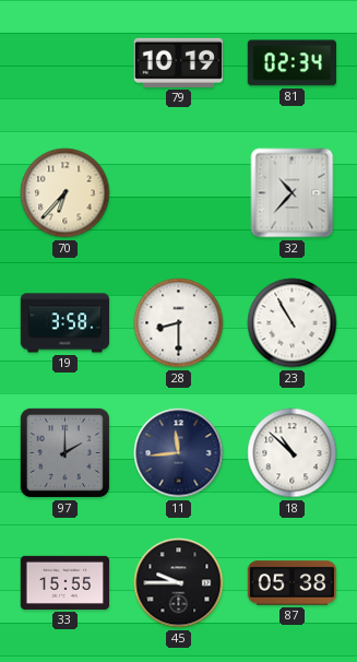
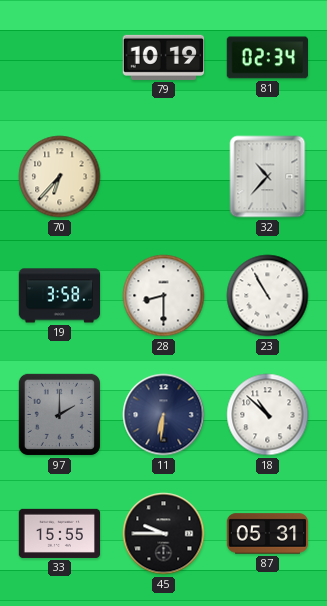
11: 11:44 -> 6:31 (164, 415)
87: 05:38 -> 05:31 (268, 534)
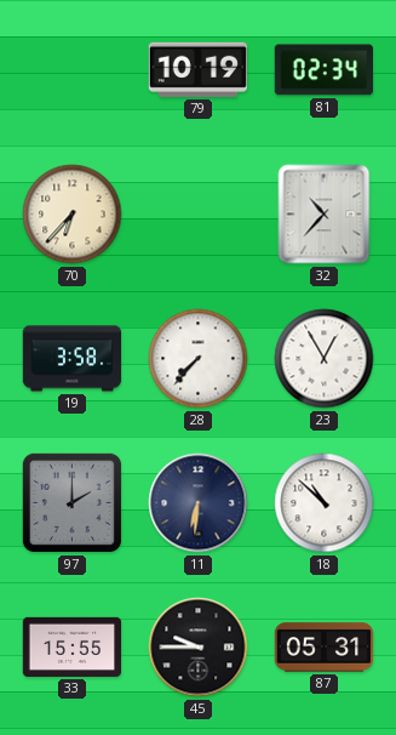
28: 8:30 -> 7:37 (199, 359)
23: 10:55 -> 12:55 (325, 359)
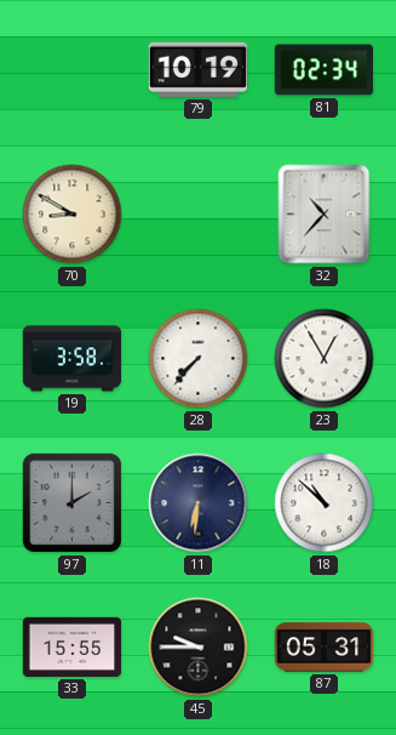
70: 6:37 -> 8:50 (73, 215)
